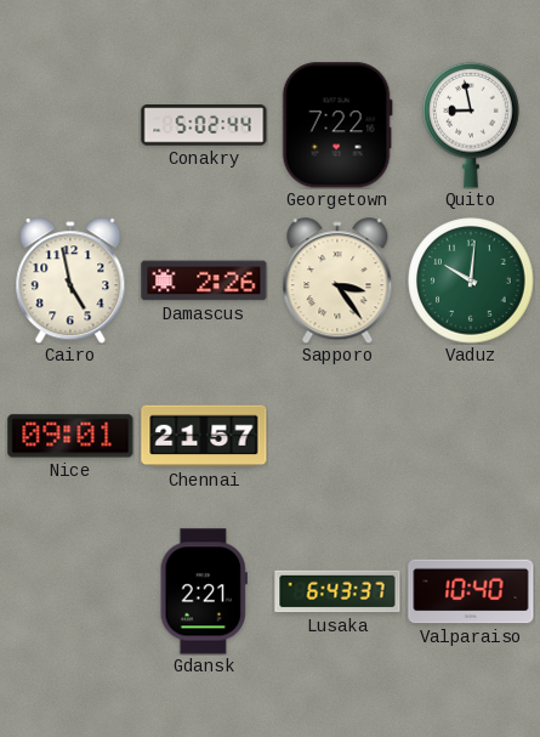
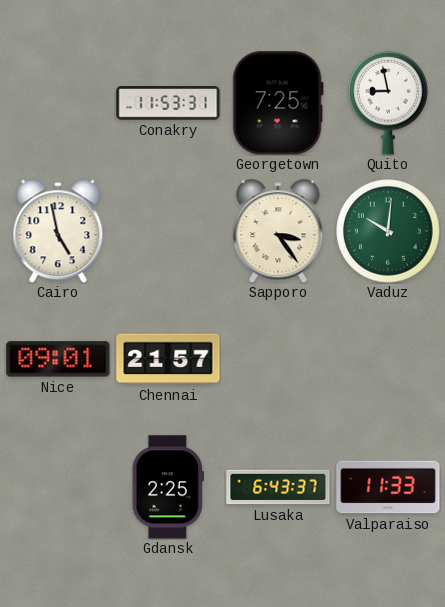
Conakry: 5:02 -> 11:53 (168, 103)
Georgetown: 7:22 -> 7:25 (278, 103)
Damascus: 2:26 -> none (204, 280)
Gdansk: 2:21 -> 2:25 (168, 487)
Valparaiso: 10:40 -> 11:33 (388, 487)
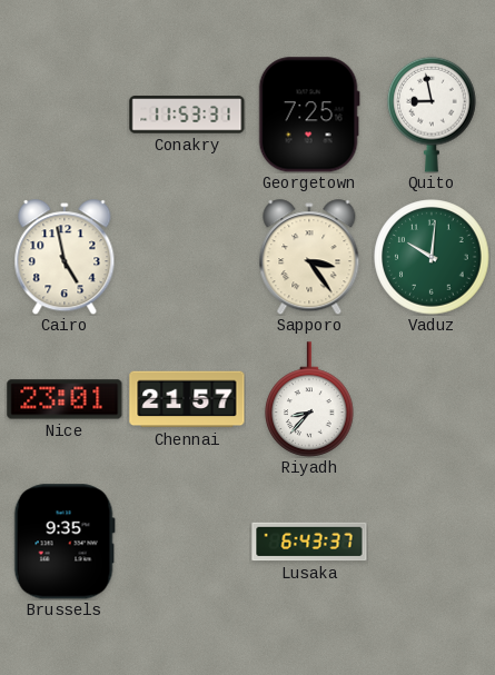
Nice: 09:01 -> 23:01 (65, 399)
Riyadh: none -> 8:37 (309, 399)
Brussels: none -> 9:35 (65, 542)
Gdansk: 2:25 -> none (168, 487)
Valparaiso: 11:33 -> none (388, 487)
